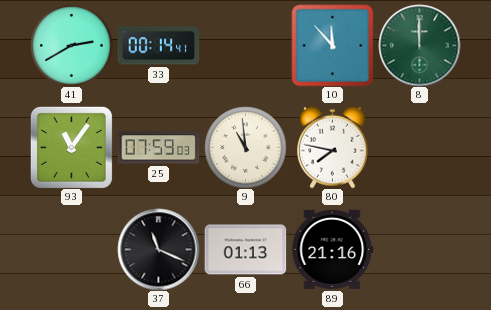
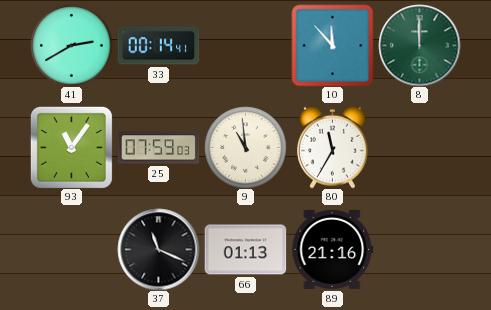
80: 7:47 -> 11:35 (333, 147)
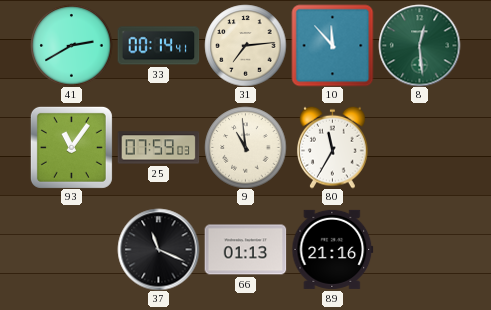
31: none -> 7:14 (245, 45)
8: 12:00 -> 12:29 (419, 45)
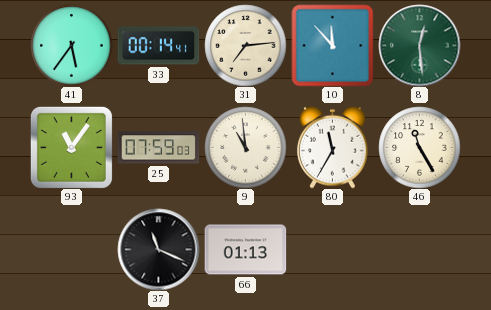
41: 2:40 -> 5:36 (71, 45)
46: none -> 11:25 (419, 147)
89: 21:16 -> none (332, 249)
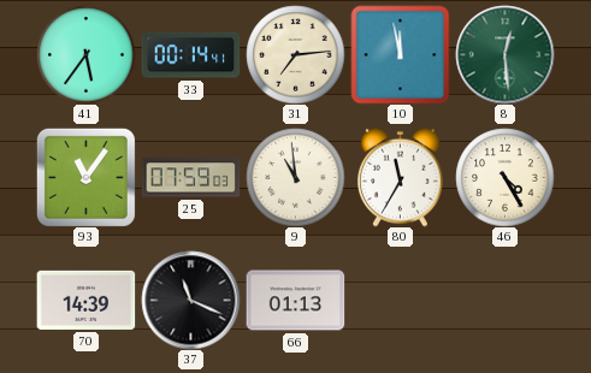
10: 11:53 -> 11:58 (400, 54)
46: 11:25 -> 4:25 (504, 177)
70: none -> 14:39 (85, 300)
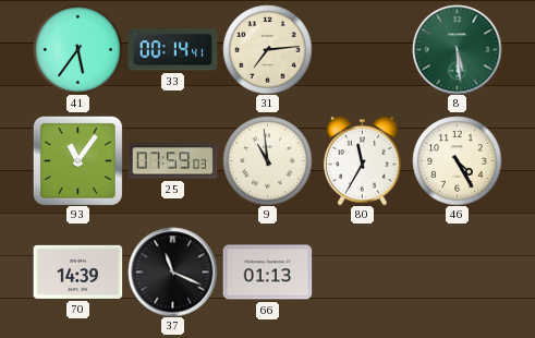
10: 11:58 -> none (400, 54)
8: 12:29 -> 5:29 (457, 49)
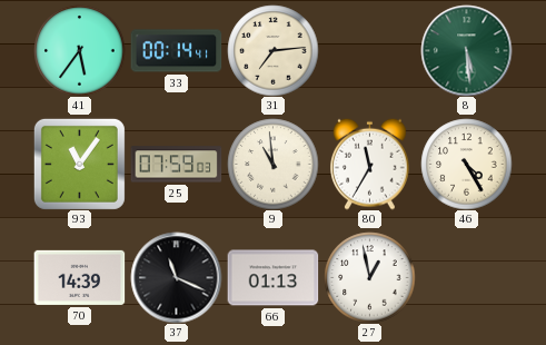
27: none -> 12:58 (369, 277)
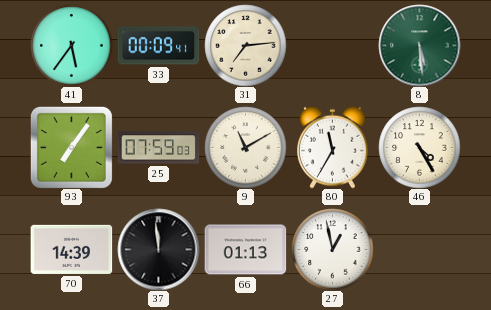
33: 00:14 -> 00:09 (158, 46)
93: 11:06 -> 7:06 (71, 147)
9: 10:59 -> 11:10 (245, 147)
37: 11:19 -> 11:59 (158, 249)
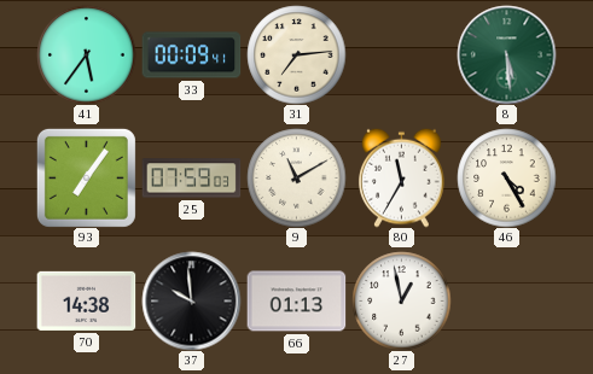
70: 14:39 -> 14:38 (86, 300)
37: 11:59 -> 9:59 (191, 300)
